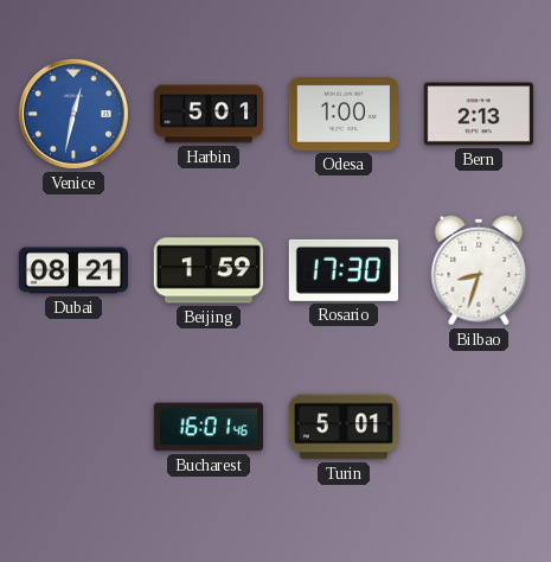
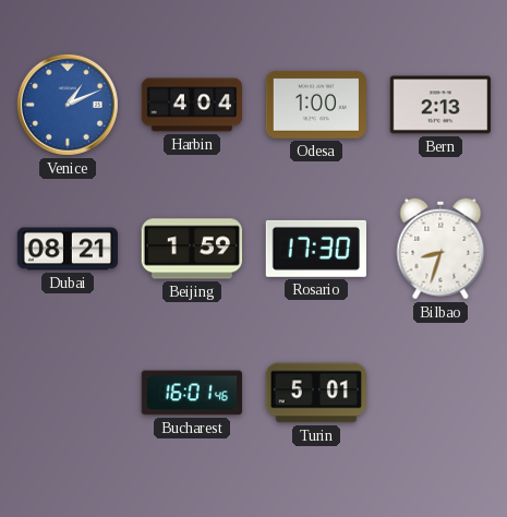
Venice: 12:32 -> 1:11 (68, 105)
Harbin: 5:01 -> 4:04 (191, 105)
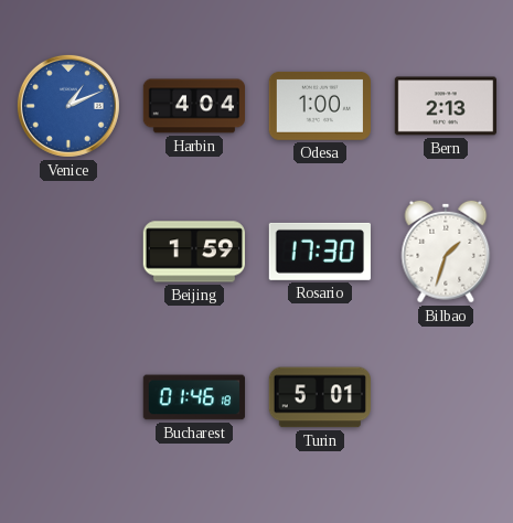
Dubai: 08:21 -> none (67, 249)
Bilbao: 8:33 -> 1:33 (446, 252)
Bucharest: 16:01 -> 01:46 (193, 397)
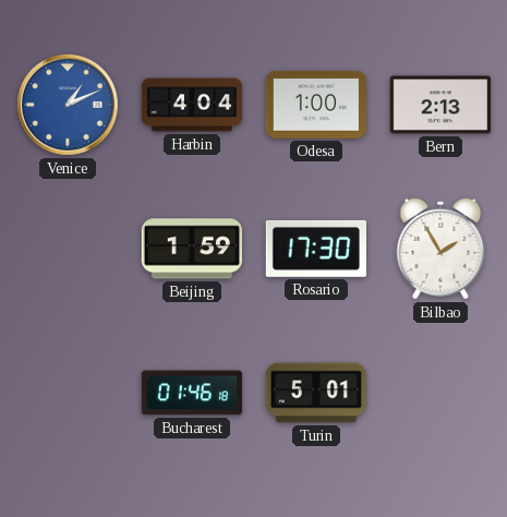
Bilbao: 1:33 -> 1:55 (440, 249)
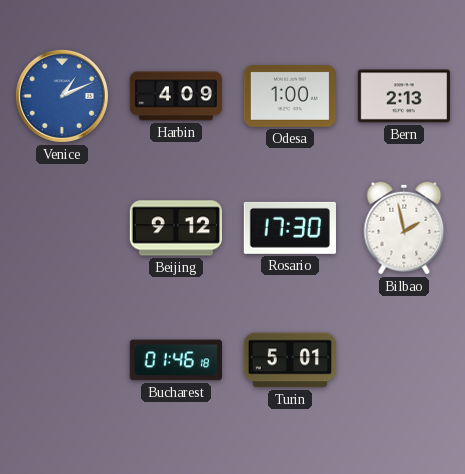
Harbin: 4:04 -> 4:09 (175, 96)
Beijing: 1:59 -> 9:12 (175, 228)
Bilbao: 1:55 -> 1:58 (404, 228)
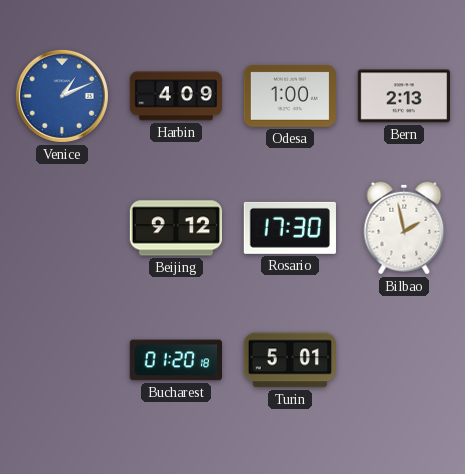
Bucharest: 01:46 -> 01:20 (175, 360)
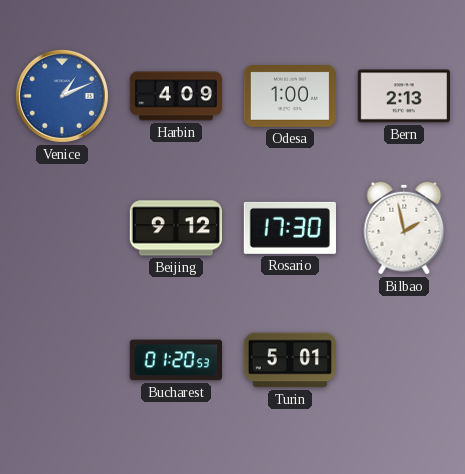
Bucharest: 01:20:18 -> 01:20:53 (175, 360)
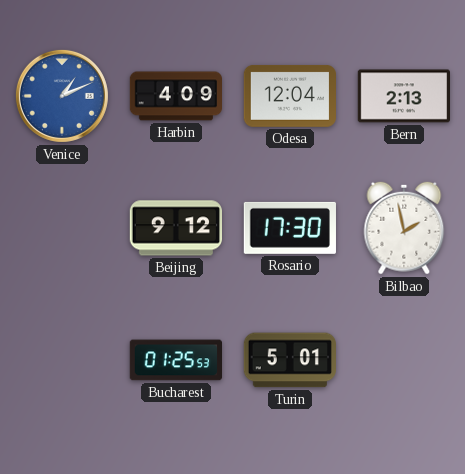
Odesa: 1:00 -> 12:04 (289, 96)
Bucharest: 01:20 -> 01:25 (175, 360)
